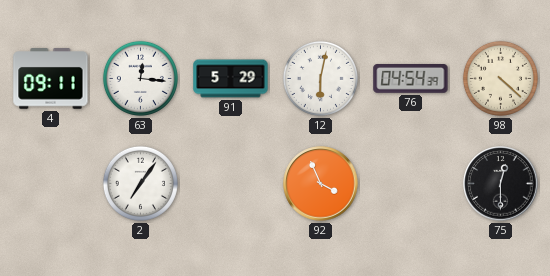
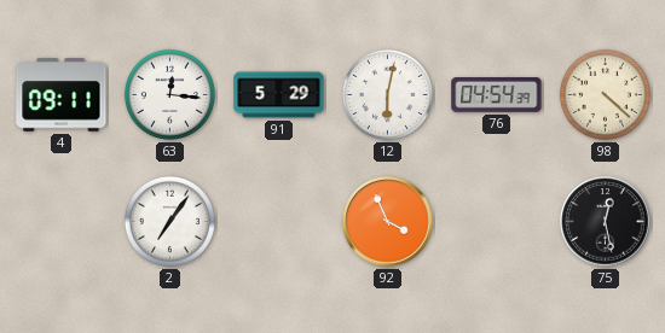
75: 12:30 -> 12:28 (606, 222)
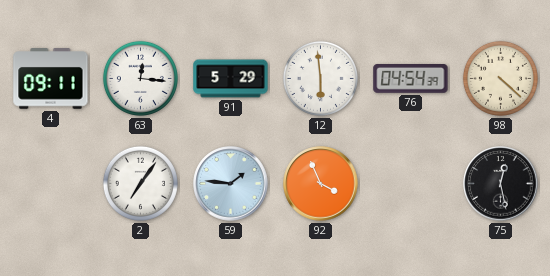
12: 6:02 -> 5:59 (320, 78)
59: none -> 1:46 (231, 184)
